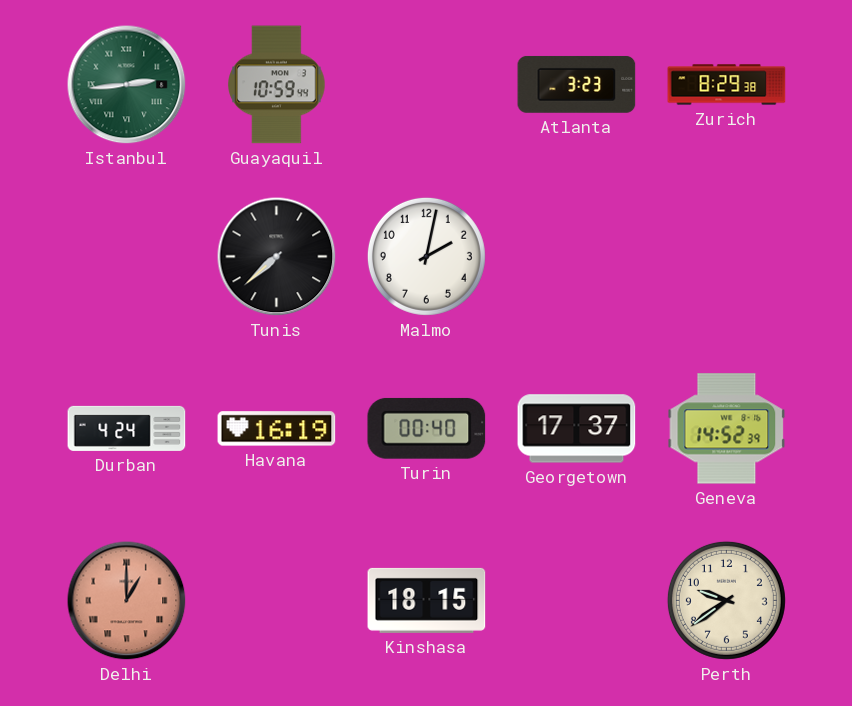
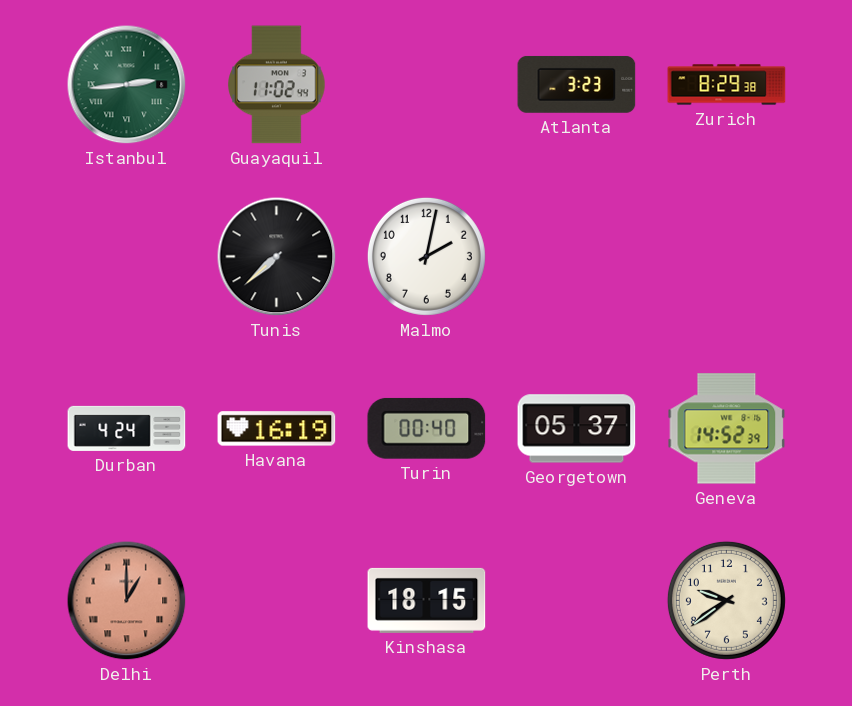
Guayaquil: 10:59 -> 11:02 (277, 85)
Georgetown: 17:37 -> 05:37 (577, 429)
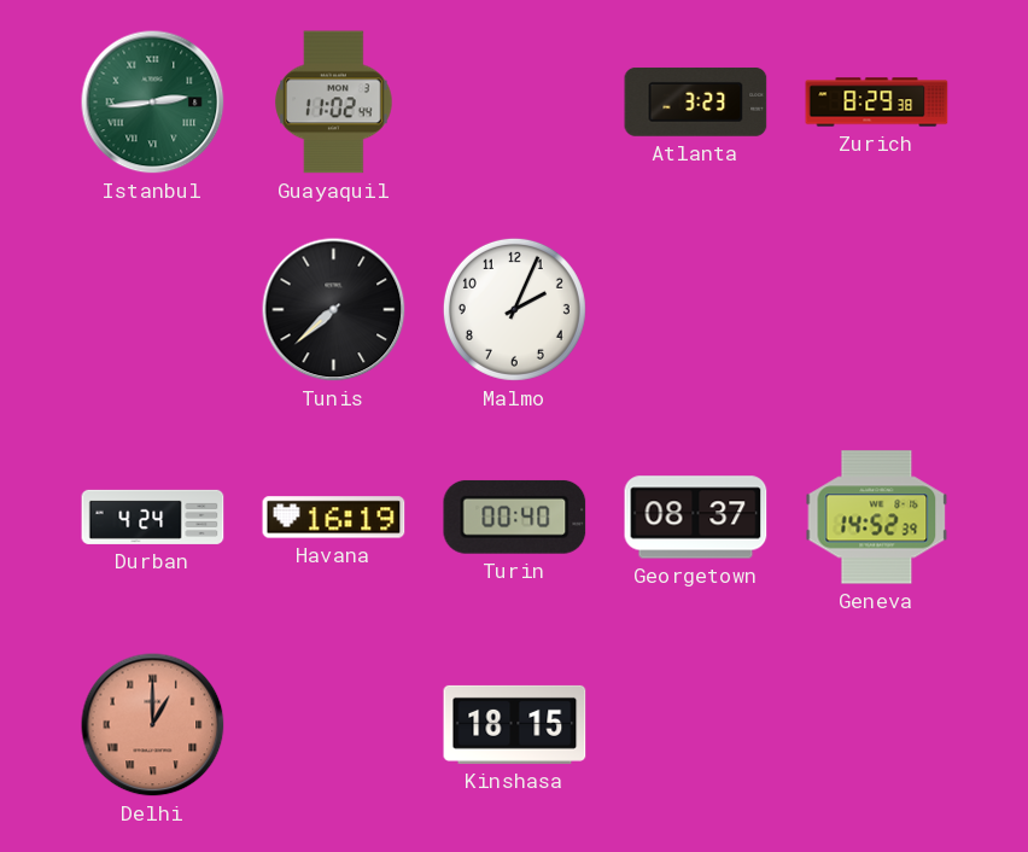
Malmo: 2:02 -> 2:04 (514, 309)
Georgetown: 05:37 -> 08:37 (696, 518)
Perth: 9:39 -> none (726, 600)
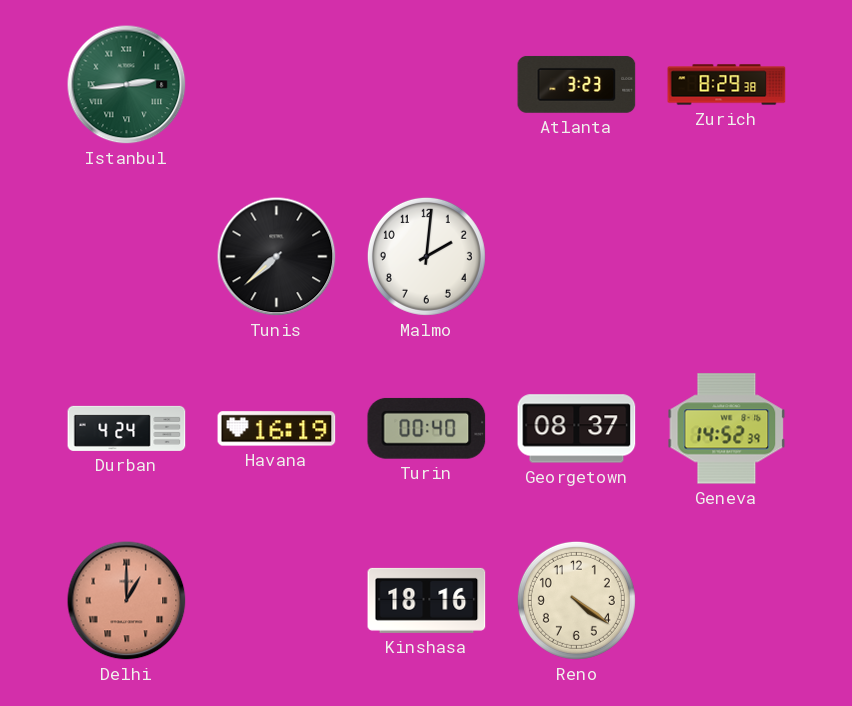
Guayaquil: 11:02 -> none (334, 103)
Malmo: 2:04 -> 2:01 (426, 256)
Kinshasa: 18:15 -> 18:16 (427, 600)
Reno: none -> 4:21 (576, 600)
